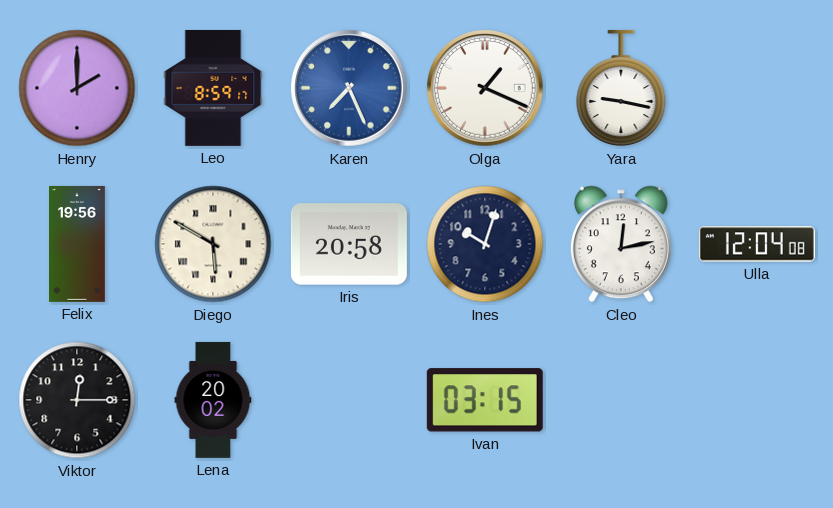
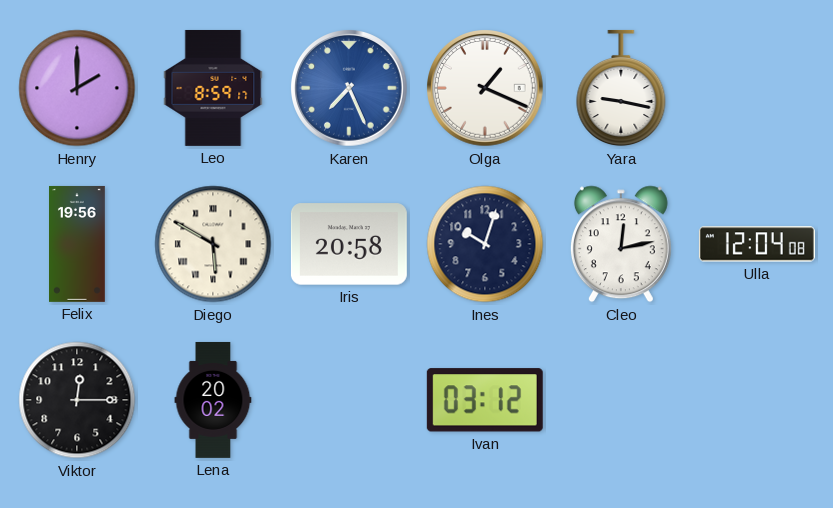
Ivan: 03:15 -> 03:12 (485, 400)
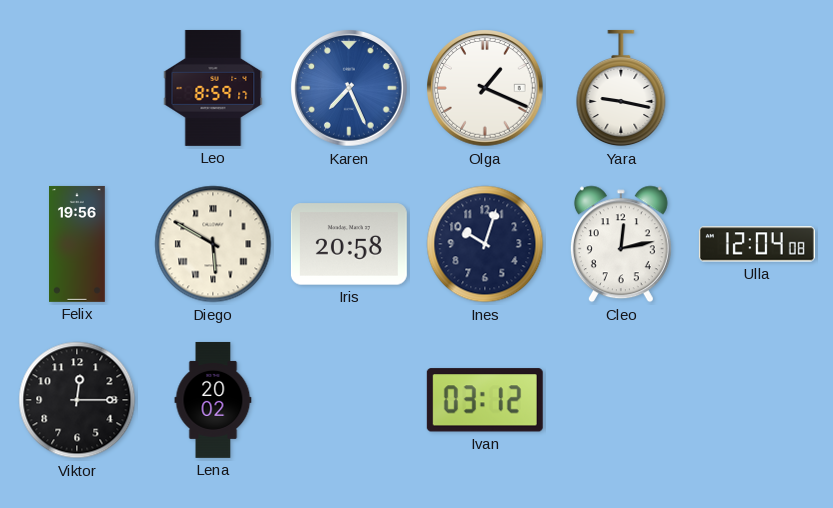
Henry: 2:00 -> none (77, 88)
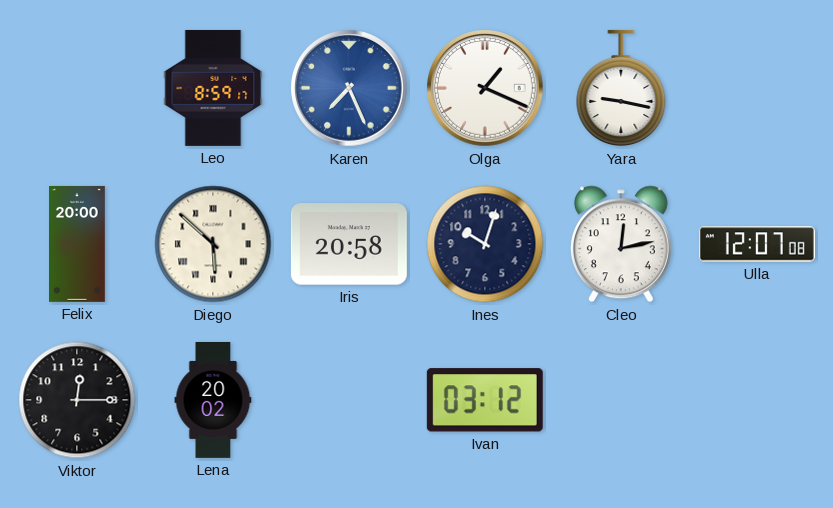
Felix: 19:56 -> 20:00 (78, 244)
Diego: 5:50 -> 5:52 (213, 244)
Ulla: 12:04 -> 12:07 (757, 244)
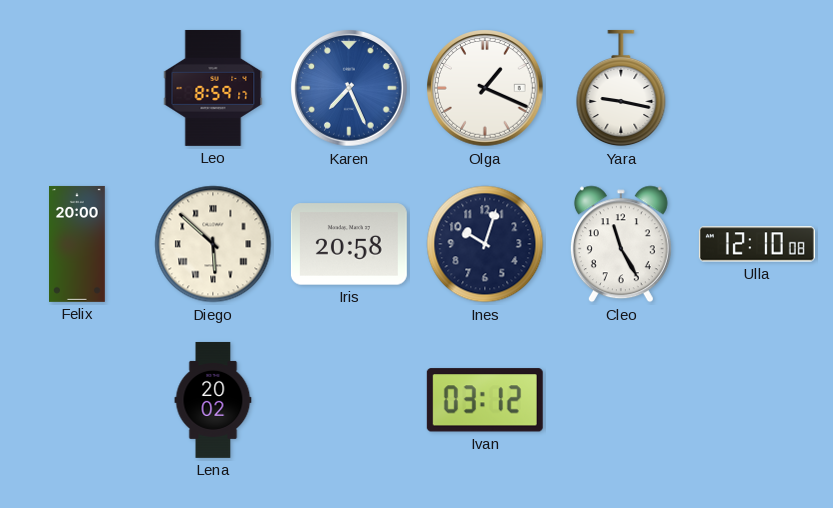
Cleo: 12:13 -> 11:25 (621, 244)
Ulla: 12:07 -> 12:10 (757, 244)
Viktor: 12:15 -> none (77, 400)
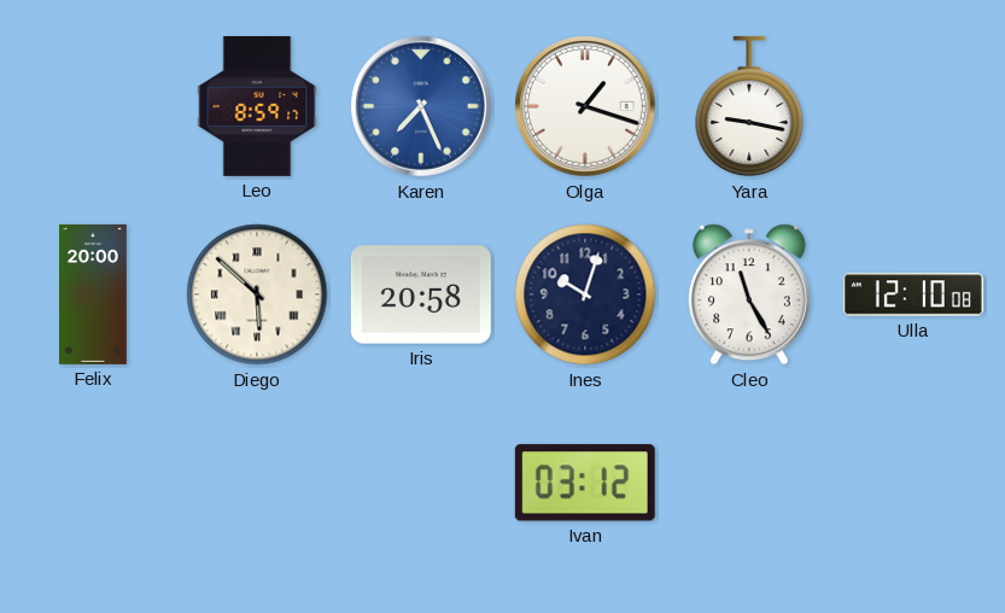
Olga: 1:19 -> 1:18 (586, 107)
Lena: 20:02 -> none (213, 400)
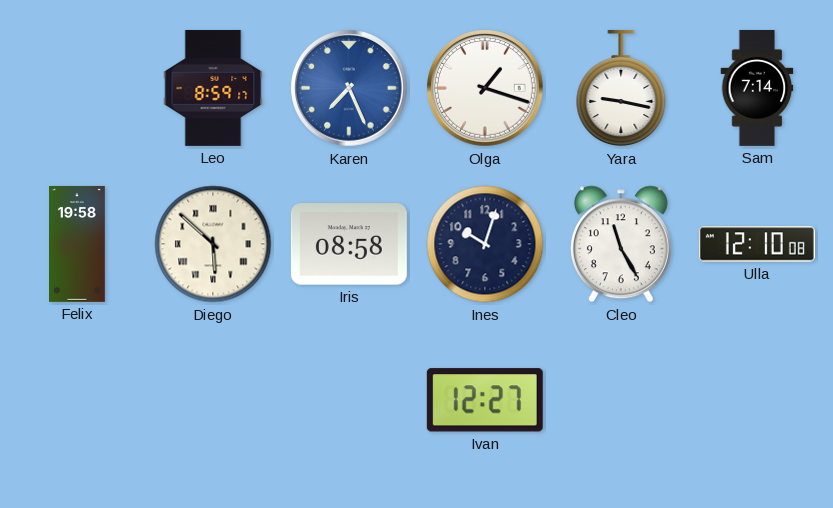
Sam: none -> 7:14 (757, 88)
Felix: 20:00 -> 19:58 (78, 244)
Iris: 20:58 -> 08:58 (349, 244)
Ivan: 03:12 -> 12:27 (485, 400)
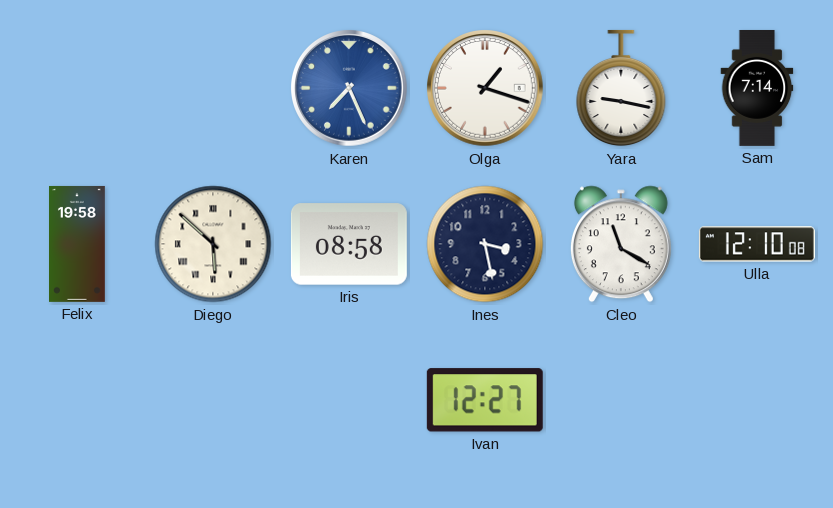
Leo: 8:59 -> none (213, 88)
Ines: 10:03 -> 3:28 (485, 244)
Cleo: 11:25 -> 11:20 (621, 244)
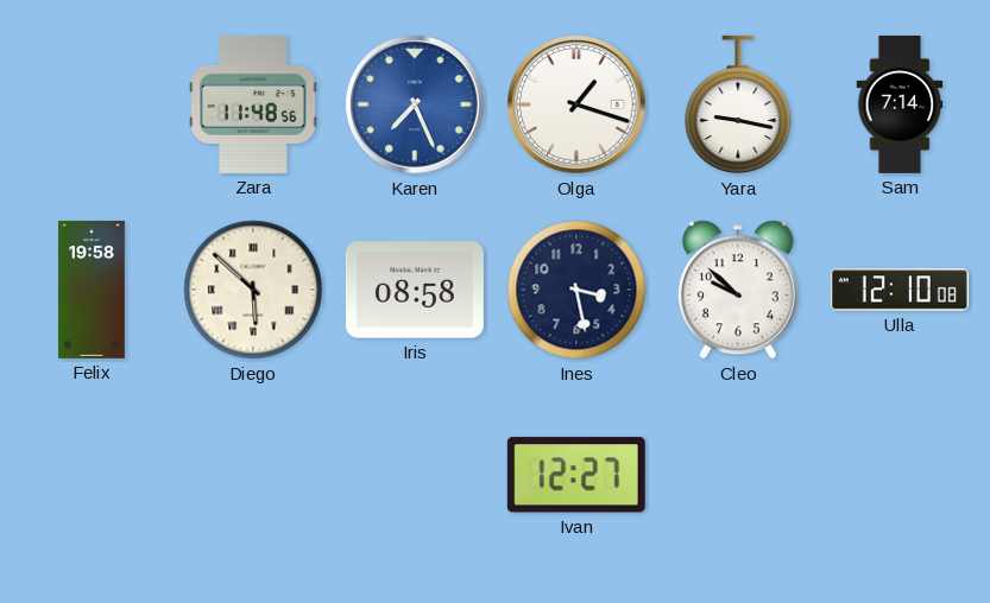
Zara: none -> 11:48 (253, 104)
Cleo: 11:20 -> 9:52 (738, 290)
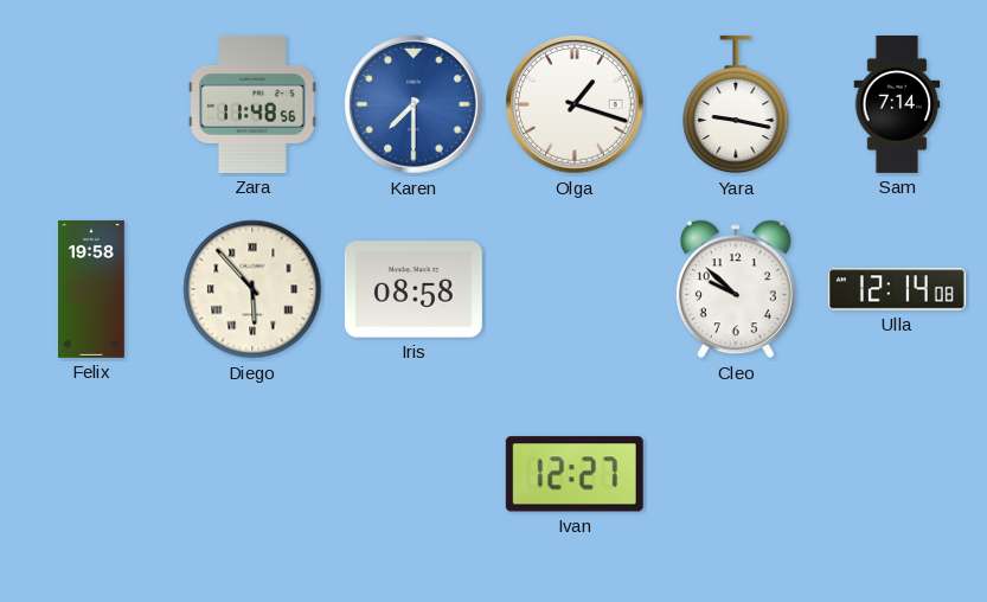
Karen: 7:26 -> 7:30 (415, 105)
Diego: 5:52 -> 5:53 (252, 289)
Ines: 3:28 -> none (576, 290)
Ulla: 12:10 -> 12:14 (897, 289)
